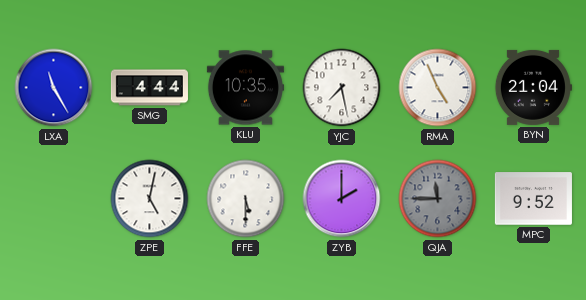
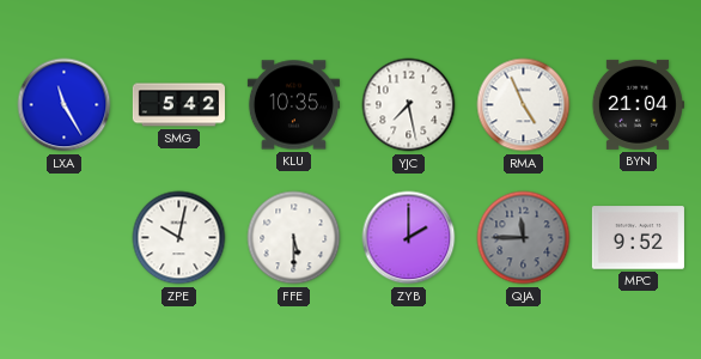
SMG: 4:44 -> 5:42 (178, 105)
ZPE: 5:02 -> 10:02 (179, 238)
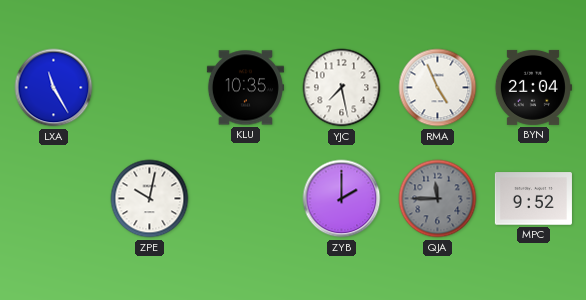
SMG: 5:42 -> none (178, 105)
FFE: 5:30 -> none (294, 238)
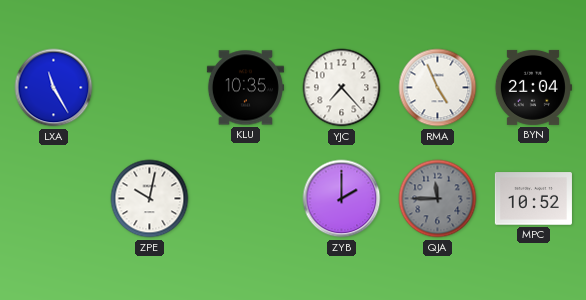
YJC: 7:28 -> 7:23 (342, 88)
MPC: 9:52 -> 10:52 (533, 199)
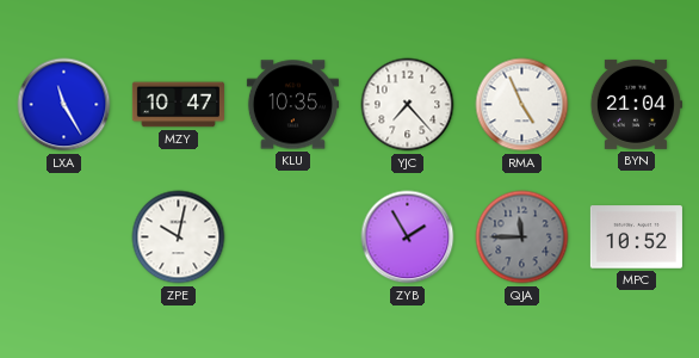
MZY: none -> 10:47 (178, 105)
ZYB: 2:00 -> 1:55 (408, 237)
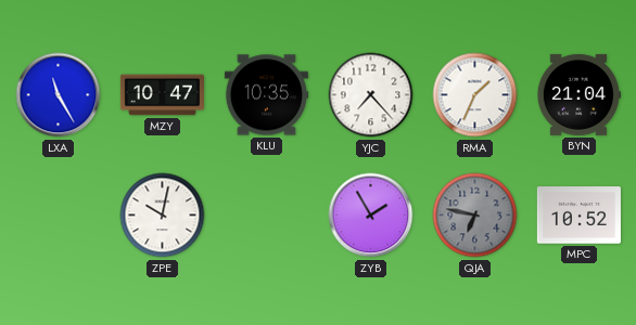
RMA: 4:56 -> 1:34 (475, 95)
QJA: 11:45 -> 6:47 (475, 216)
